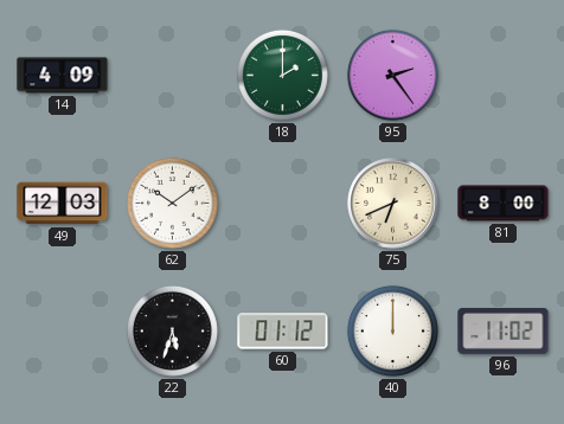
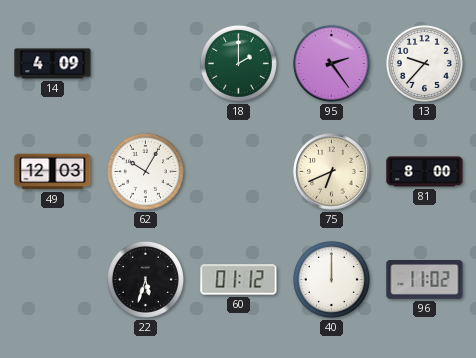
13: none -> 9:37 (424, 63)
62: 10:09 -> 10:05 (145, 171)
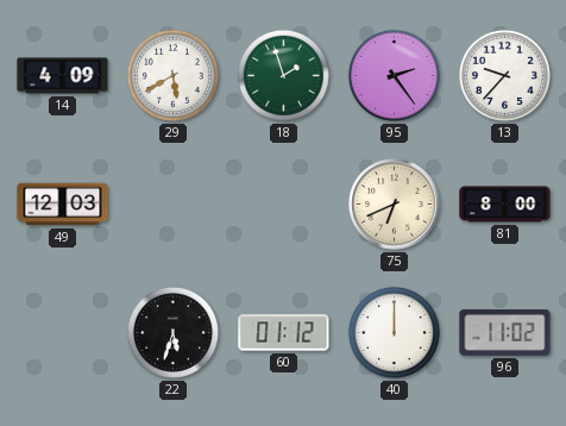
29: none -> 5:40 (172, 75)
18: 2:00 -> 1:57 (283, 75)
62: 10:05 -> none (145, 171)
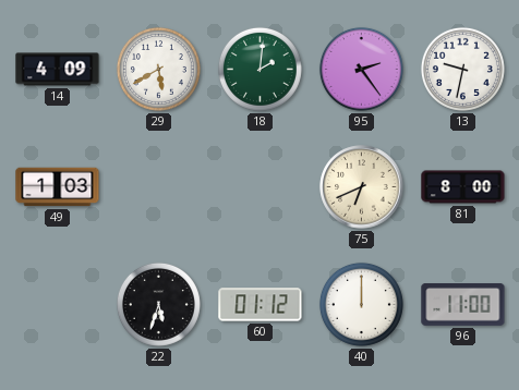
18: 1:57 -> 2:01 (259, 69)
13: 9:37 -> 9:32 (462, 69)
49: 12:03 -> 1:03 (58, 187)
96: 11:02 -> 11:00 (463, 305)
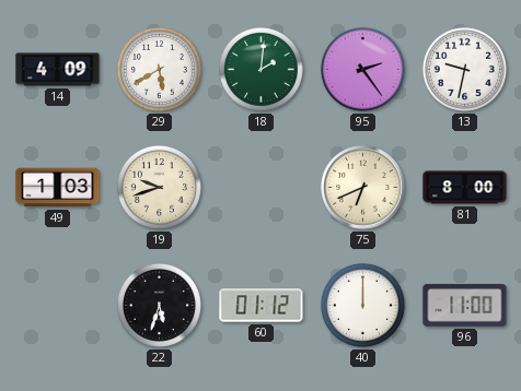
19: none -> 9:42 (159, 187)
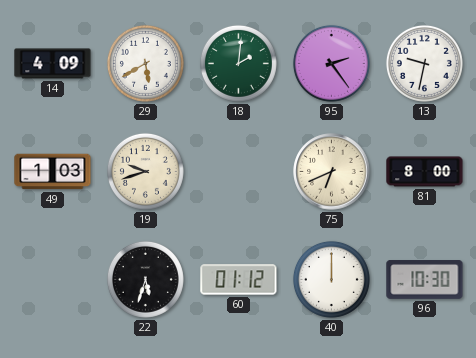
96: 11:00 -> 10:30 (425, 280)
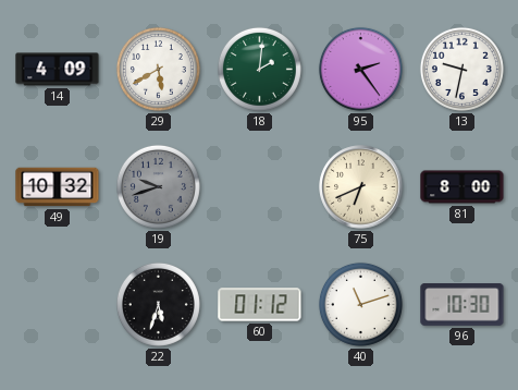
49: 1:03 -> 10:32 (58, 187)
19 dial: cream -> grey (158, 186)
40: 12:00 -> 11:12 (360, 304)
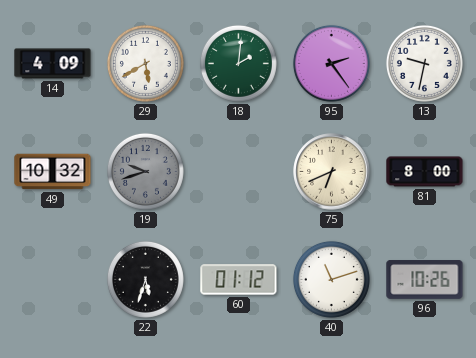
96: 10:30 -> 10:26 (425, 280)
